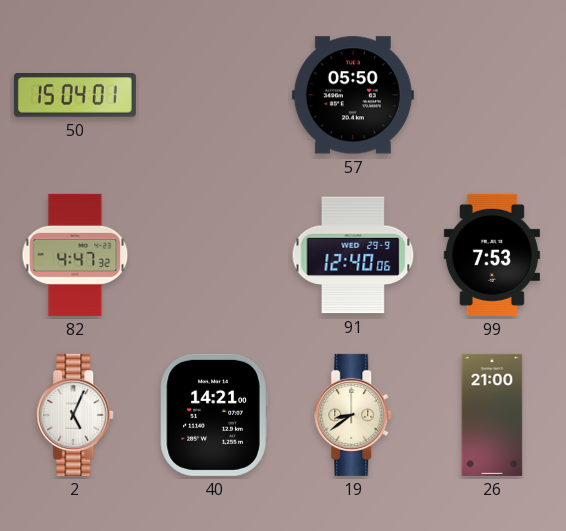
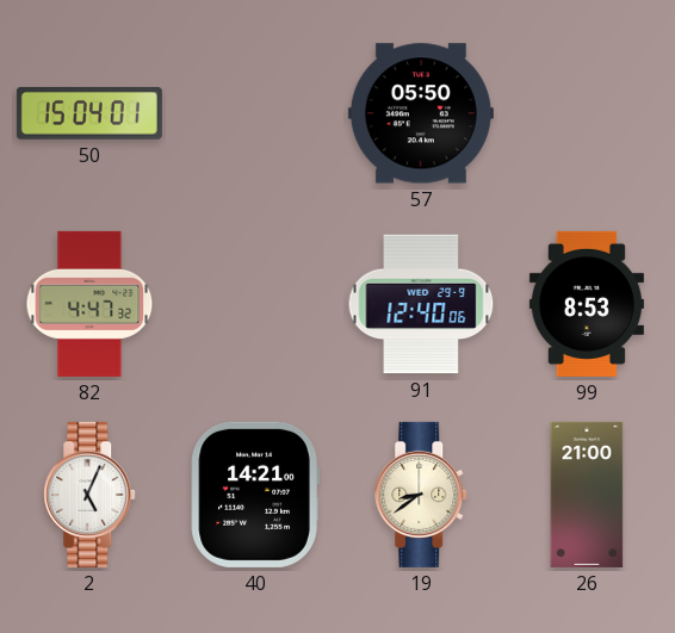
99: 7:53 -> 8:53 (587, 304)
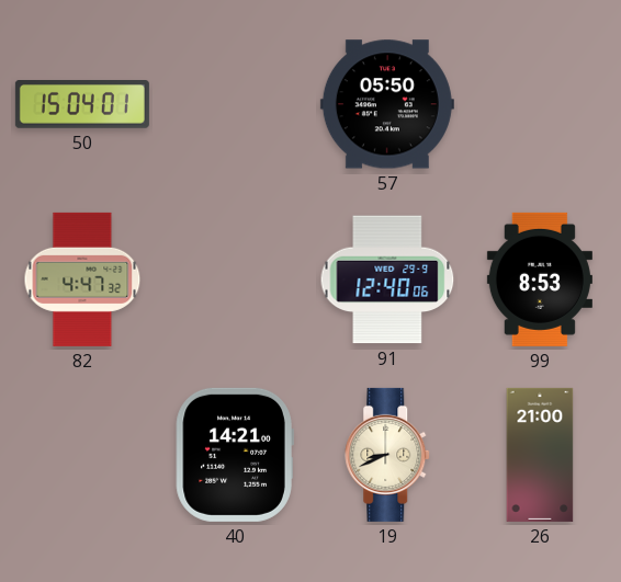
2: 5:04 -> none (91, 495)
19: 8:39 -> 8:41 (388, 455)
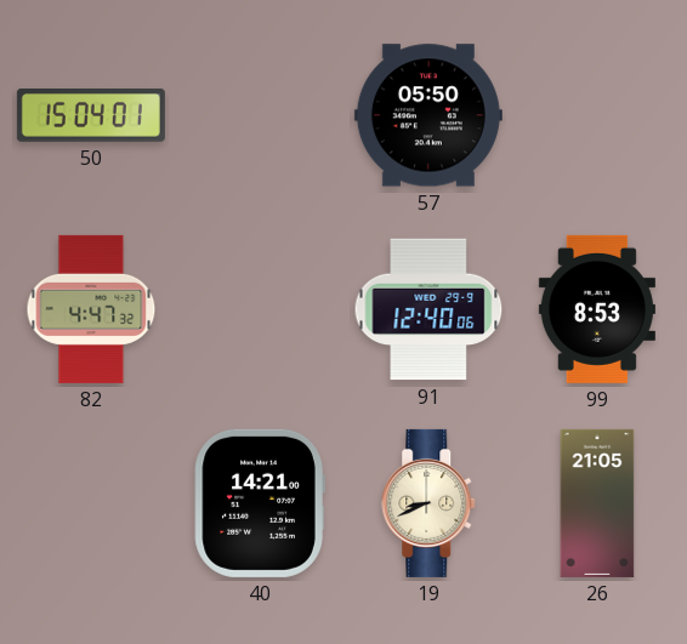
26: 21:00 -> 21:05 (597, 503)
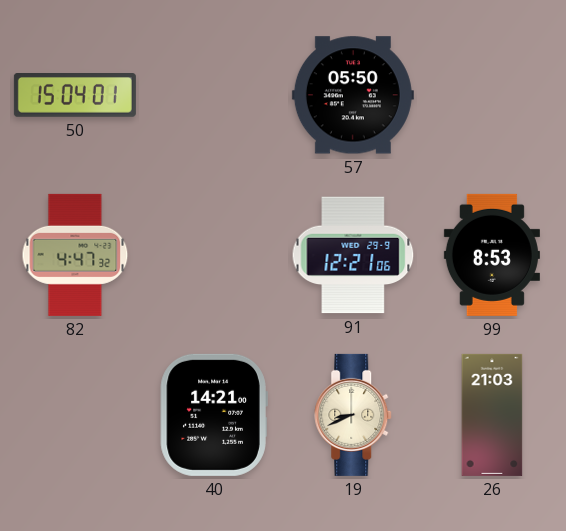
91: 12:40 -> 12:21 (353, 255)
26: 21:05 -> 21:03 (492, 415)
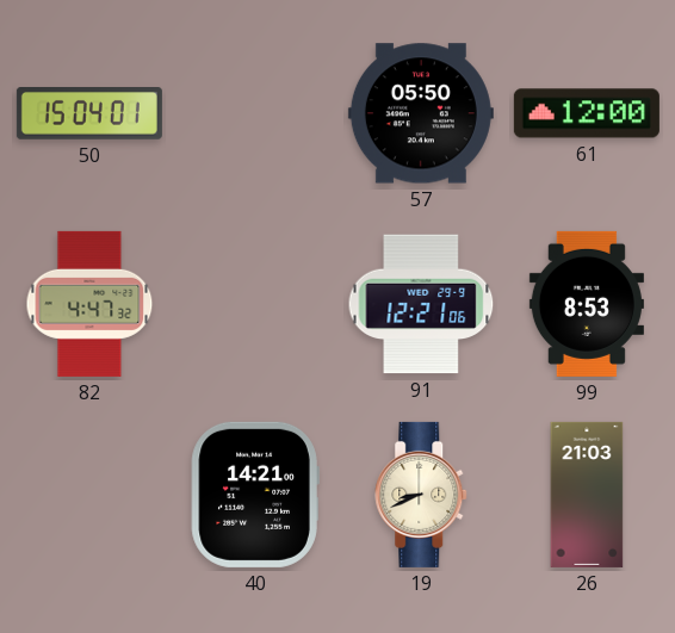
61: none -> 12:00 (587, 113)
